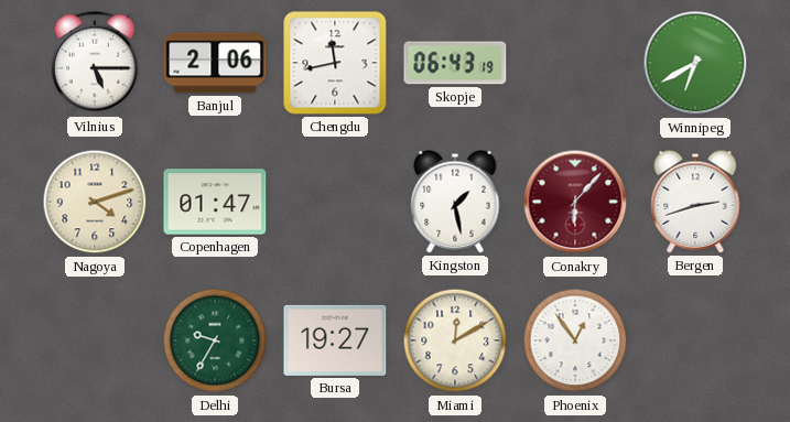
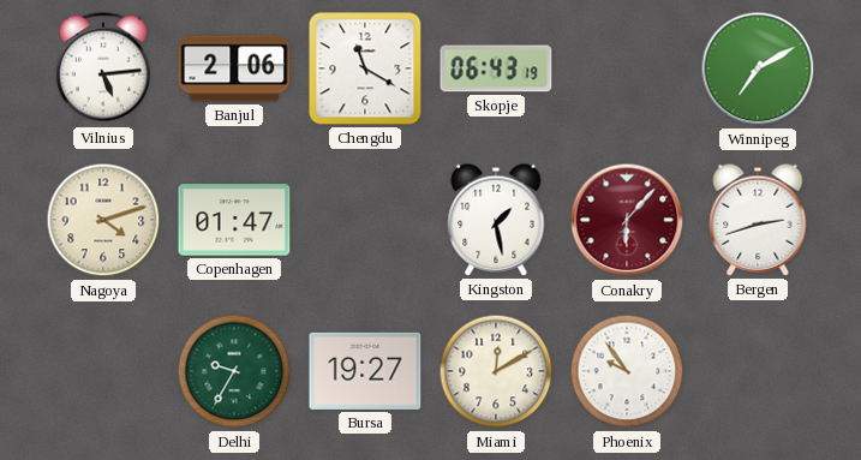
Vilnius: 5:15 -> 5:14 (103, 68)
Chengdu: 11:43 -> 11:20 (365, 68)
Winnipeg: 6:40 -> 7:10 (758, 68)
Phoenix: 12:54 -> 9:54 (627, 371)
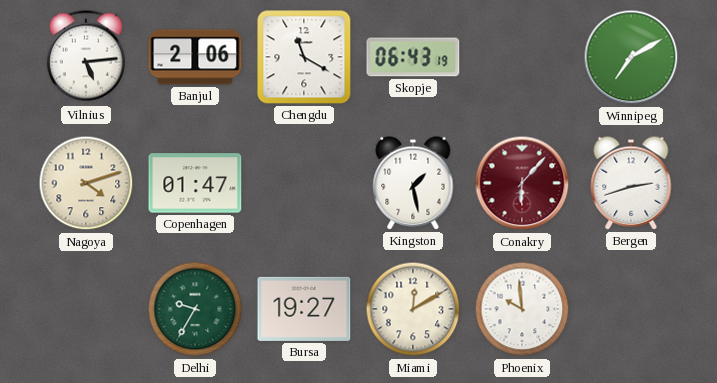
Phoenix: 9:54 -> 9:59 (522, 309)
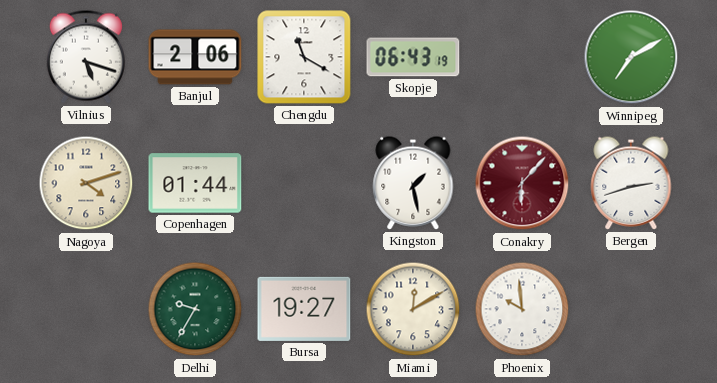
Vilnius: 5:14 -> 5:18 (86, 57)
Copenhagen: 01:47 -> 01:44 (195, 183)
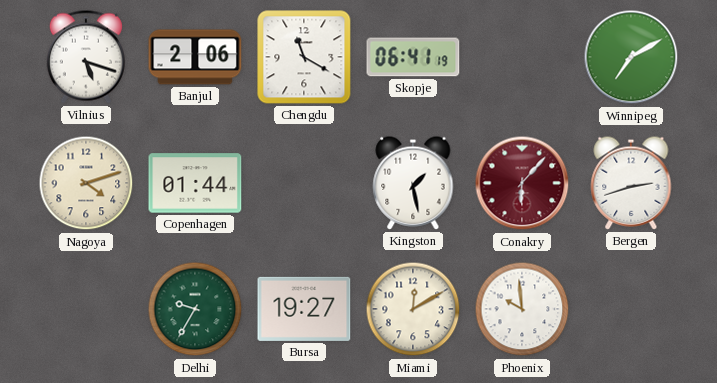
Skopje: 06:43 -> 06:41 (413, 57)
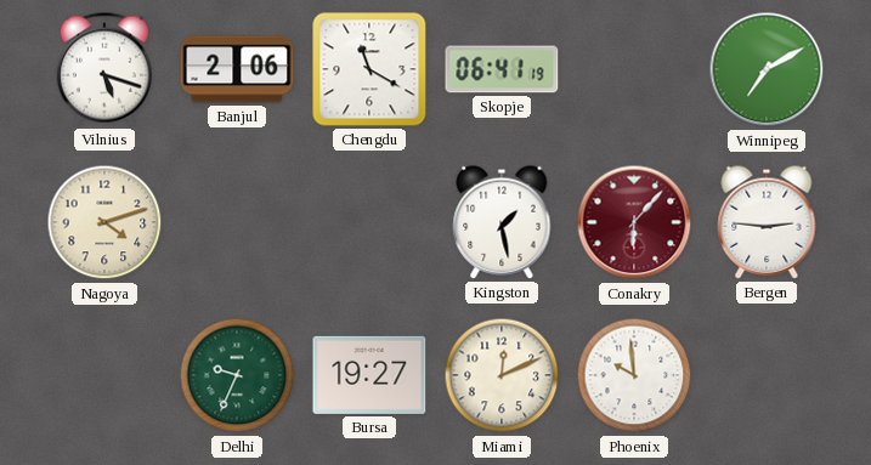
Copenhagen: 01:44 -> none (195, 183)
Bergen: 2:42 -> 2:46 (767, 222)
Delhi: 9:35 -> 9:34 (237, 375)
Miami: 12:10 -> 12:11 (502, 375)
